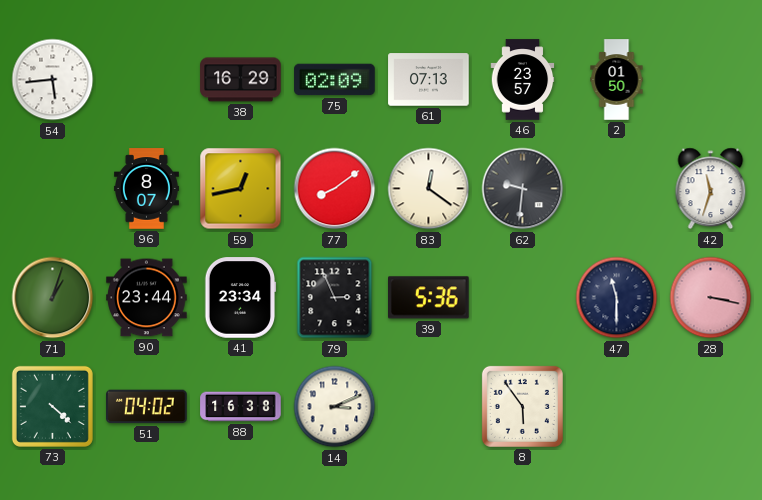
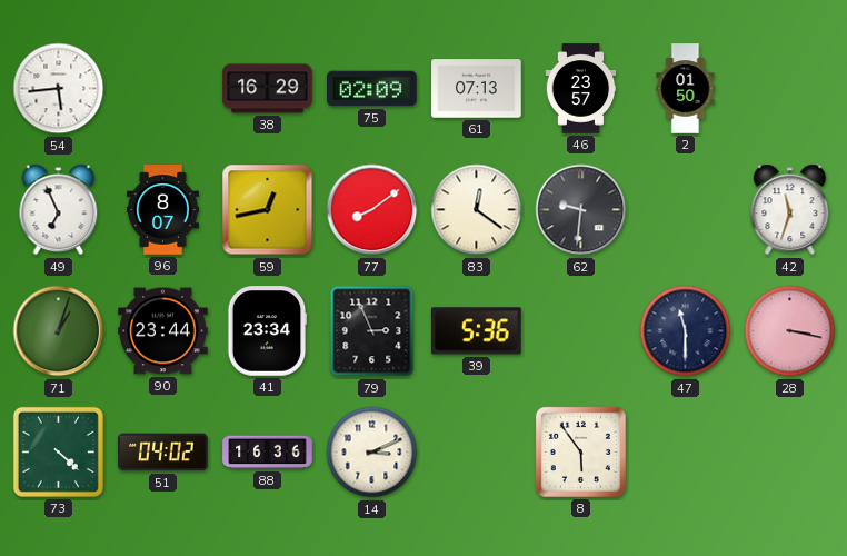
49: none -> 6:56 (59, 210)
88: 16:38 -> 16:36 (268, 453)
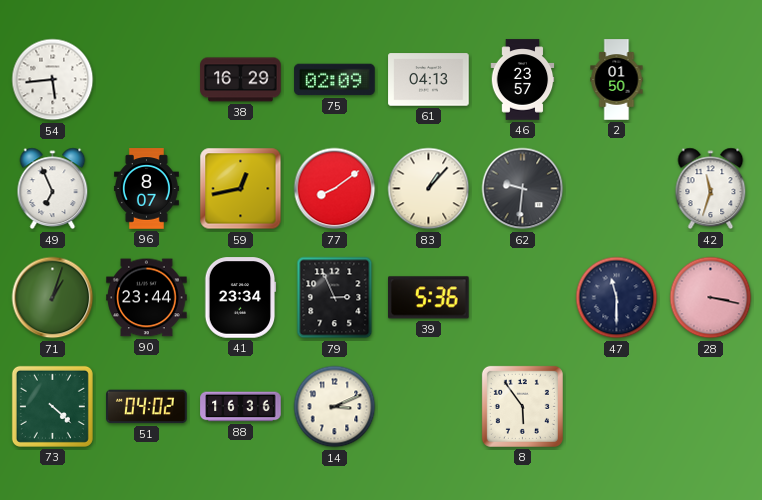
61: 07:13 -> 04:13 (429, 80)
83: 12:21 -> 1:07 (429, 189)
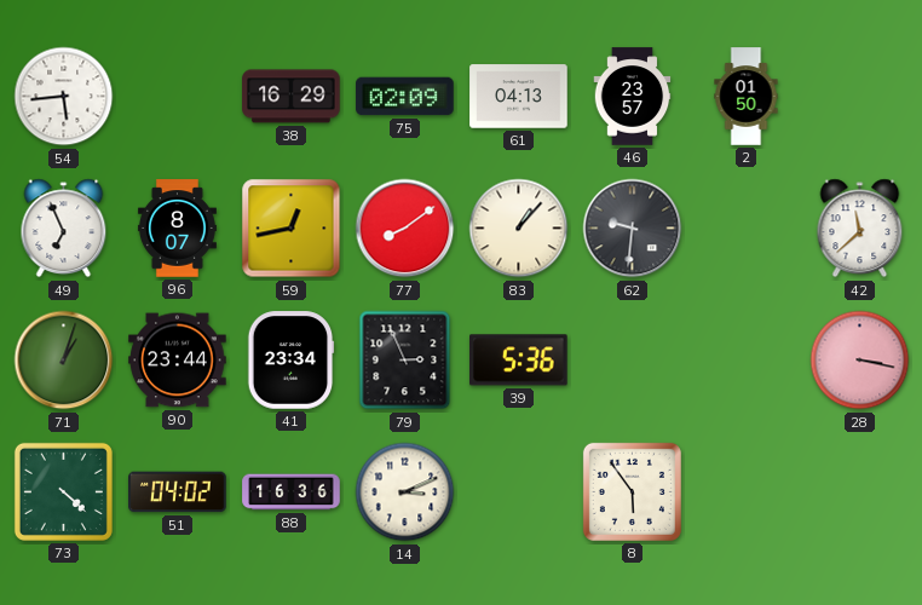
42: 11:33 -> 11:38 (860, 229)
47: 11:30 -> none (617, 298)
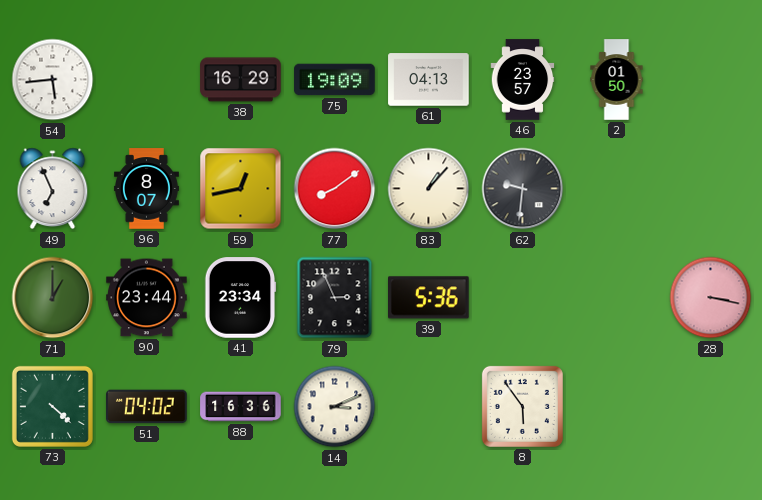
75: 02:09 -> 19:09 (335, 80)
42: 11:38 -> none (860, 229)
71: 1:03 -> 1:00 (53, 298)
